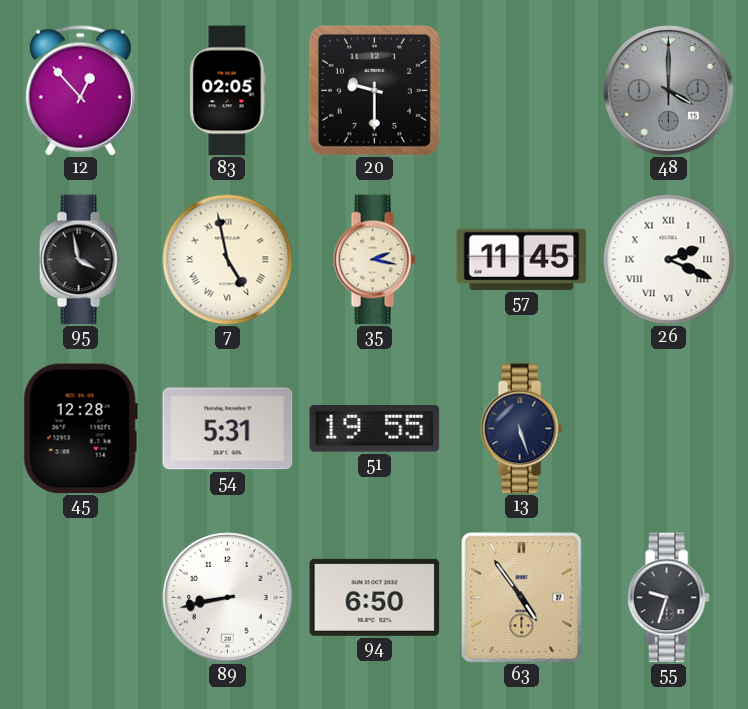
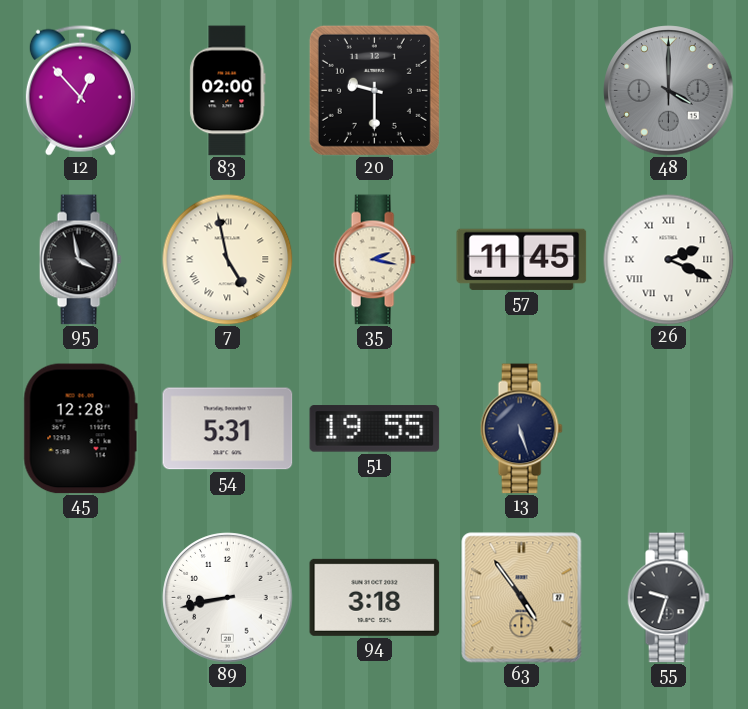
83: 02:05 -> 02:00 (228, 91)
94: 6:50 -> 3:18 (375, 597)
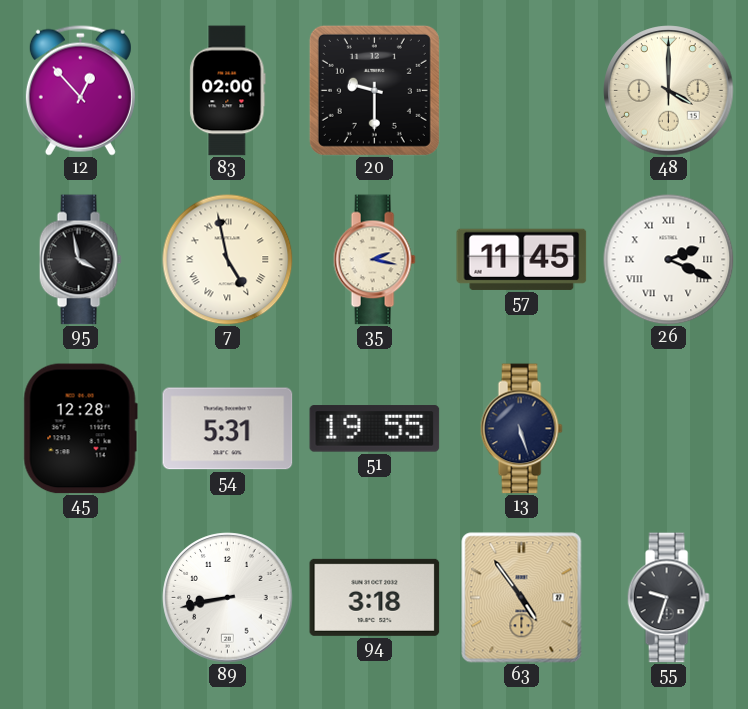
48 dial: grey -> cream (669, 91)
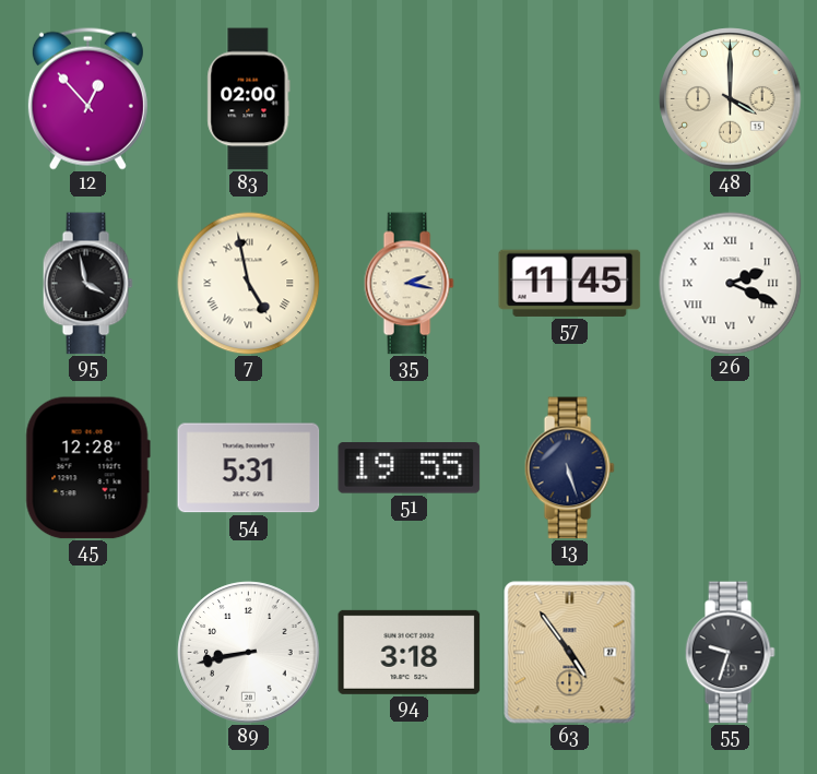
20: 9:30 -> none (374, 90)
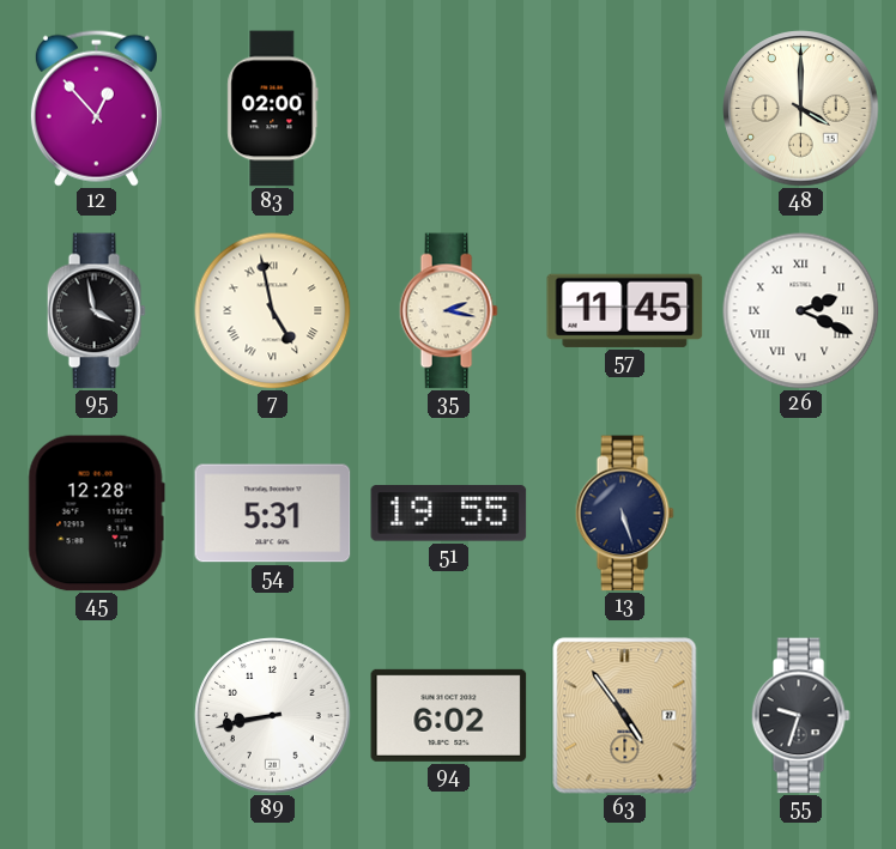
94: 3:18 -> 6:02 (449, 715)
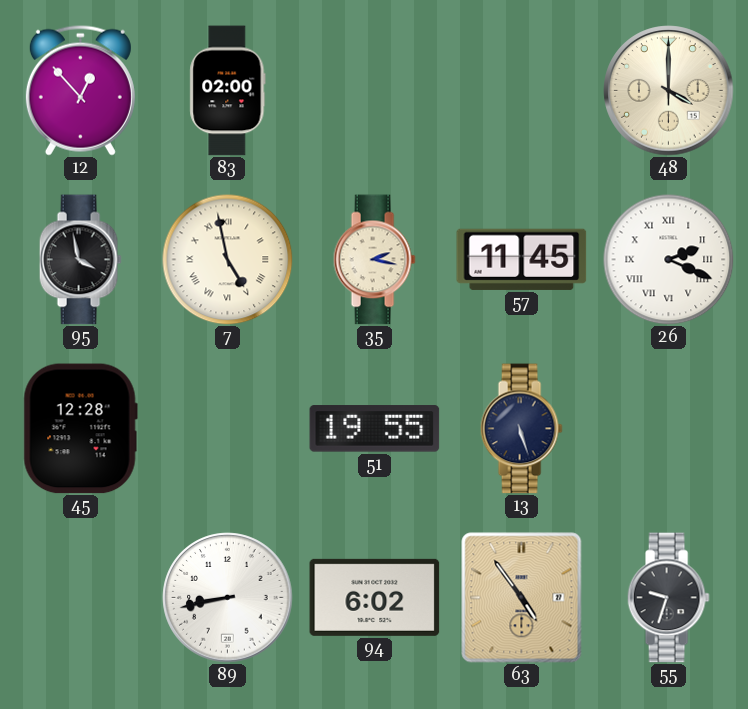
54: 5:31 -> none (273, 514)
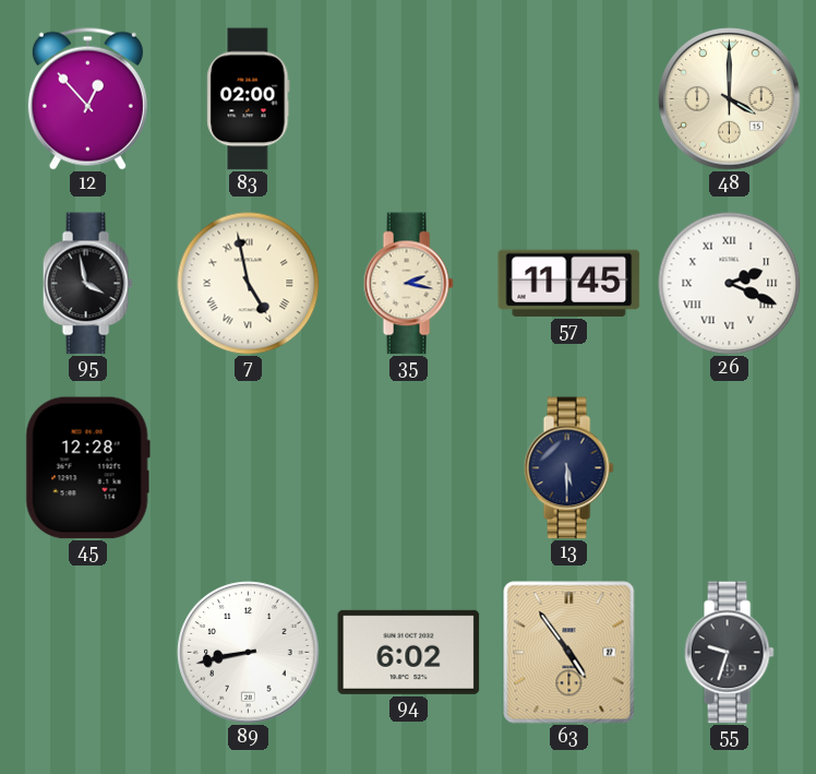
51: 19:55 -> none (375, 429)
13: 5:27 -> 5:30 (568, 468)
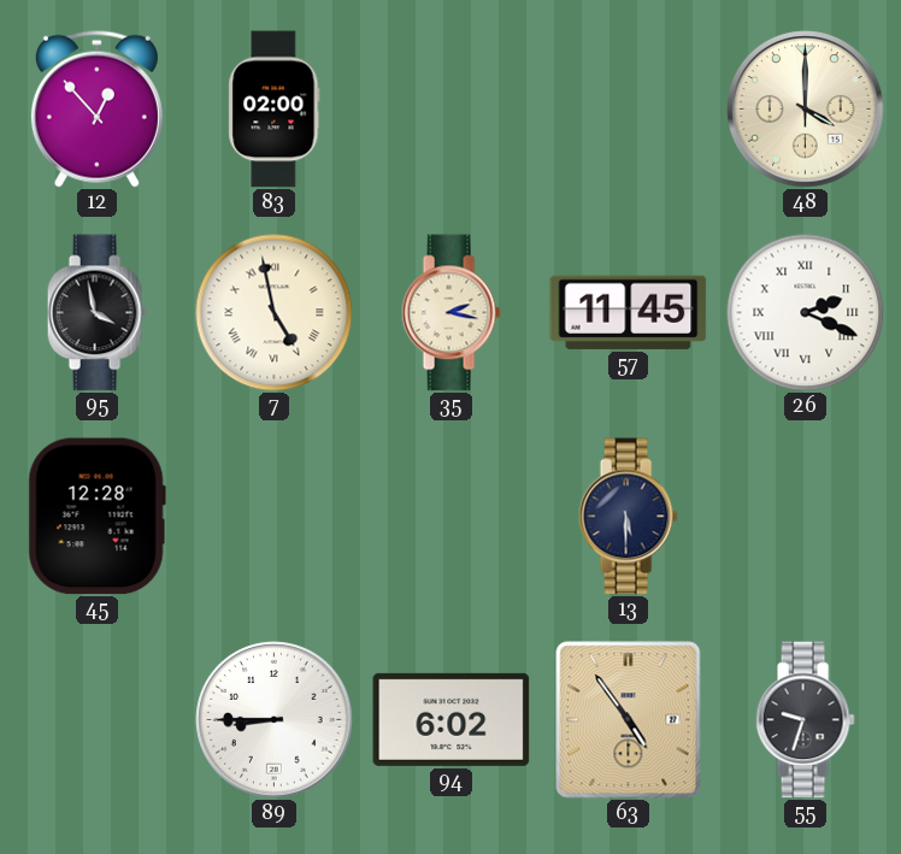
89: 8:43 -> 8:45 (275, 720)
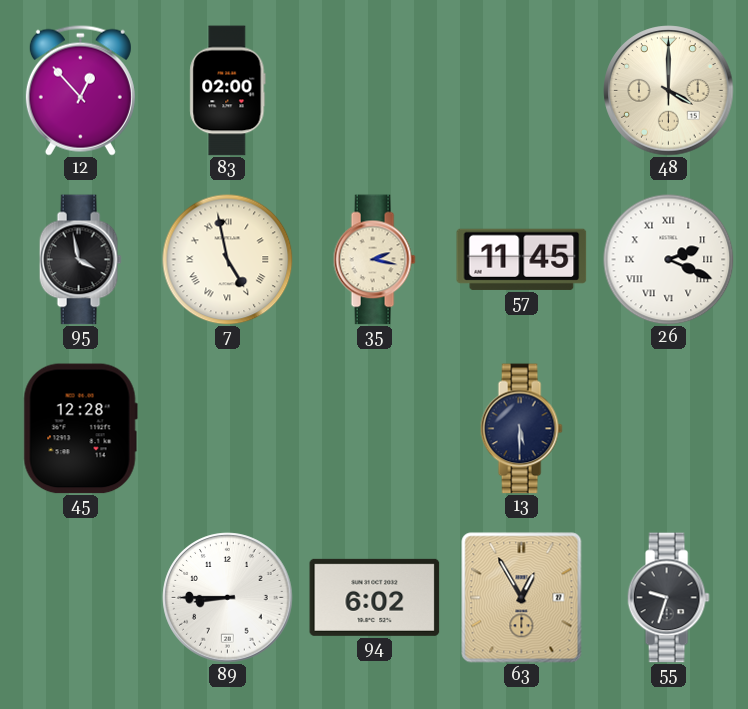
63: 4:54 -> 12:55 (522, 598)
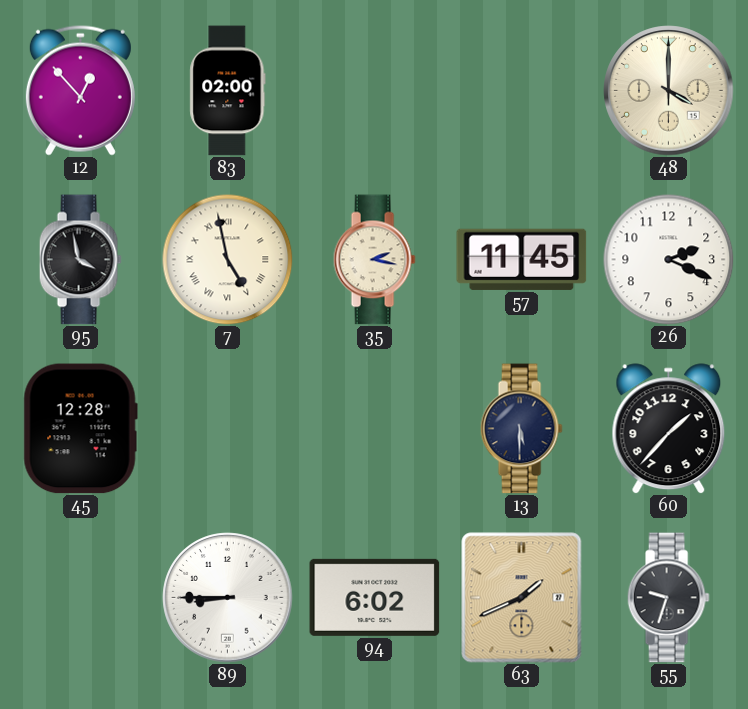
26 numerals: Roman -> Arabic (669, 260)
60: none -> 1:37 (669, 429)
63: 12:55 -> 1:41 (522, 598)
